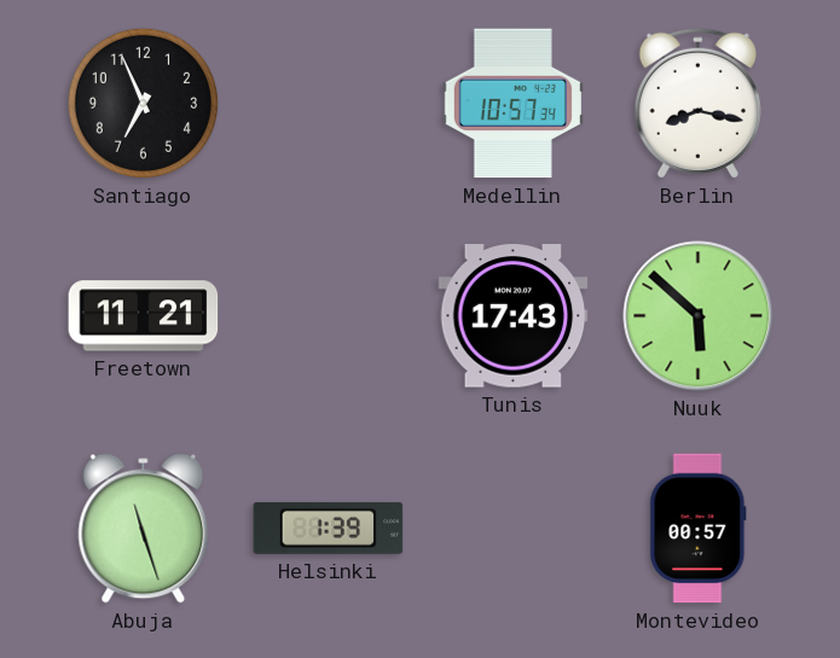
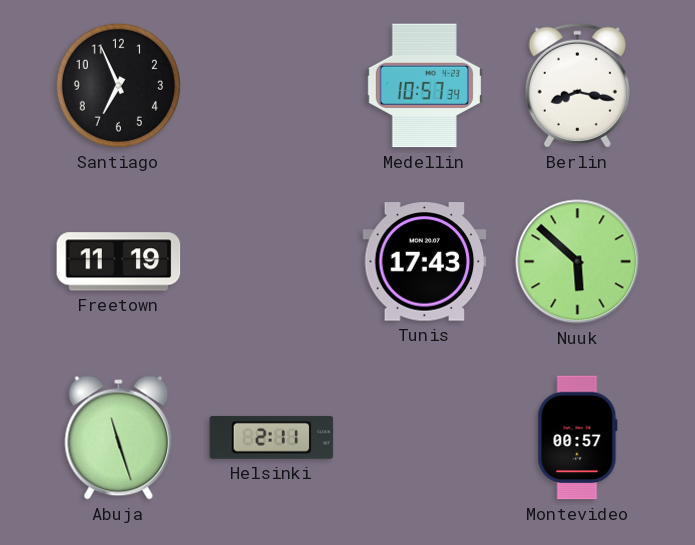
Freetown: 11:21 -> 11:19 (119, 262)
Helsinki: 1:39 -> 2:11 (272, 437)
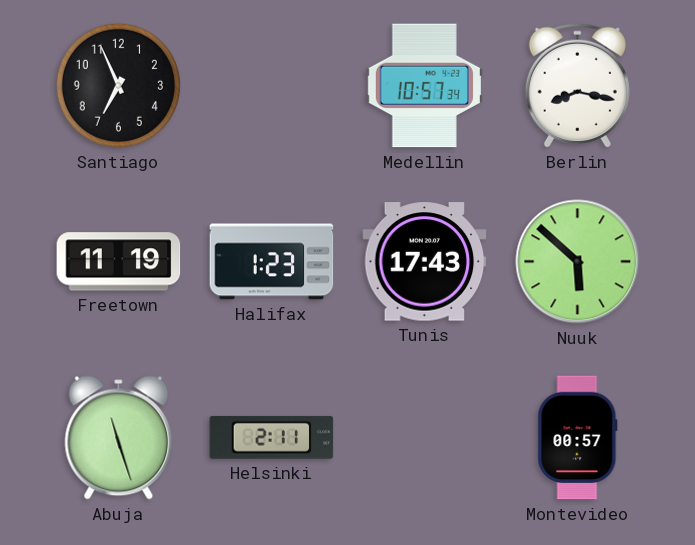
Halifax: none -> 1:23 (272, 262)
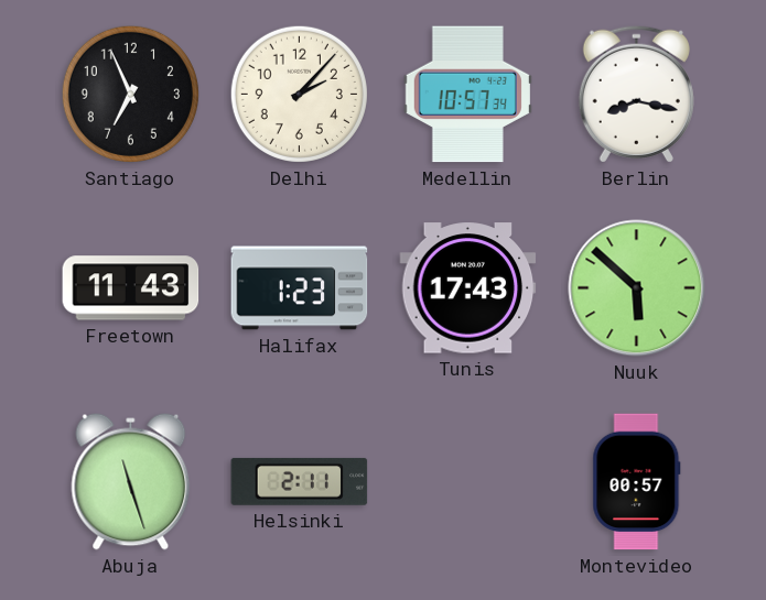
Delhi: none -> 2:07 (299, 94)
Freetown: 11:19 -> 11:43 (131, 288)
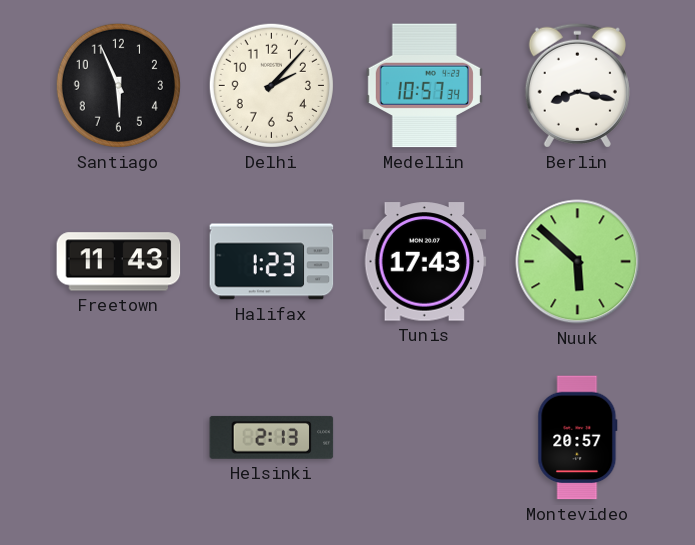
Santiago: 6:56 -> 5:56 (118, 85)
Abuja: 11:27 -> none (131, 482)
Helsinki: 2:11 -> 2:13 (272, 437)
Montevideo: 00:57 -> 20:57 (578, 438)
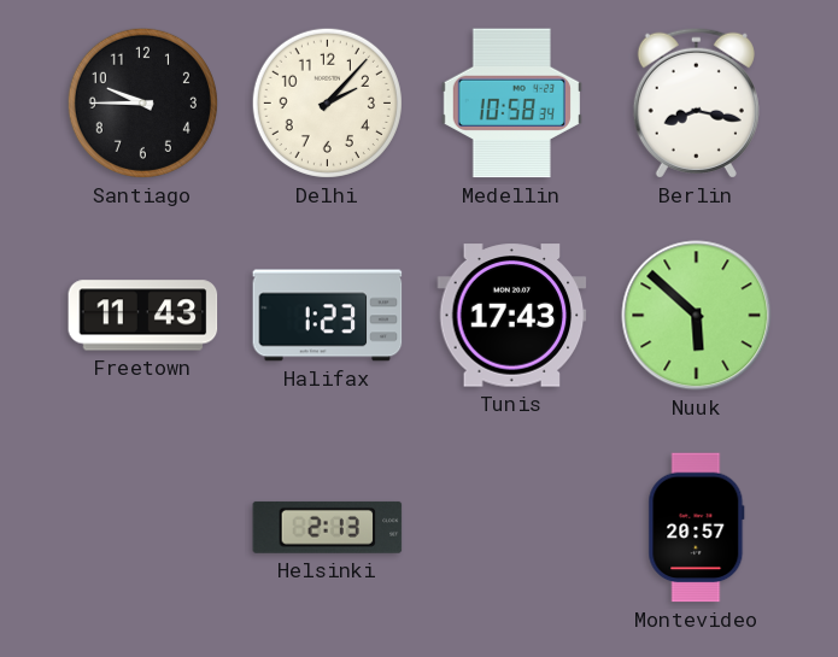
Santiago: 5:56 -> 9:45 (142, 102)
Medellin: 10:57 -> 10:58 (511, 104)
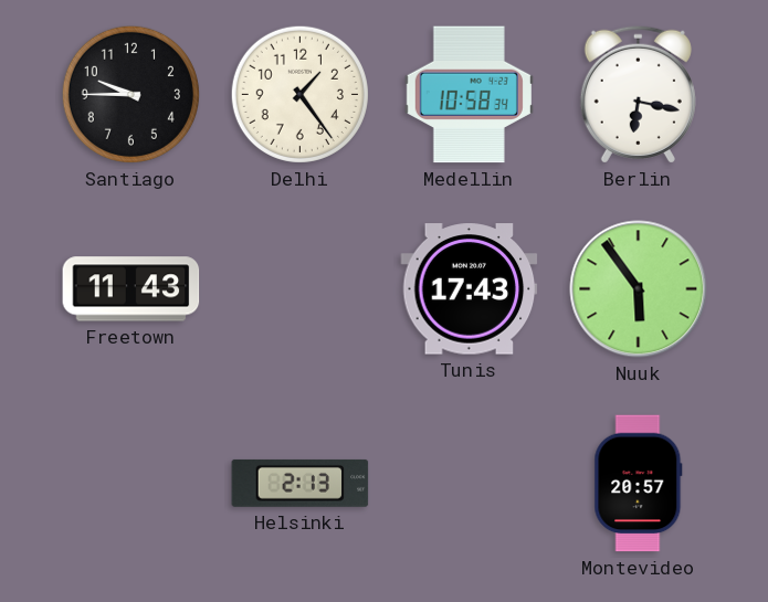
Delhi: 2:07 -> 1:24 (299, 94)
Berlin: 8:17 -> 6:17 (638, 94)
Halifax: 1:23 -> none (328, 316)
Nuuk: 5:52 -> 5:54 (639, 289)
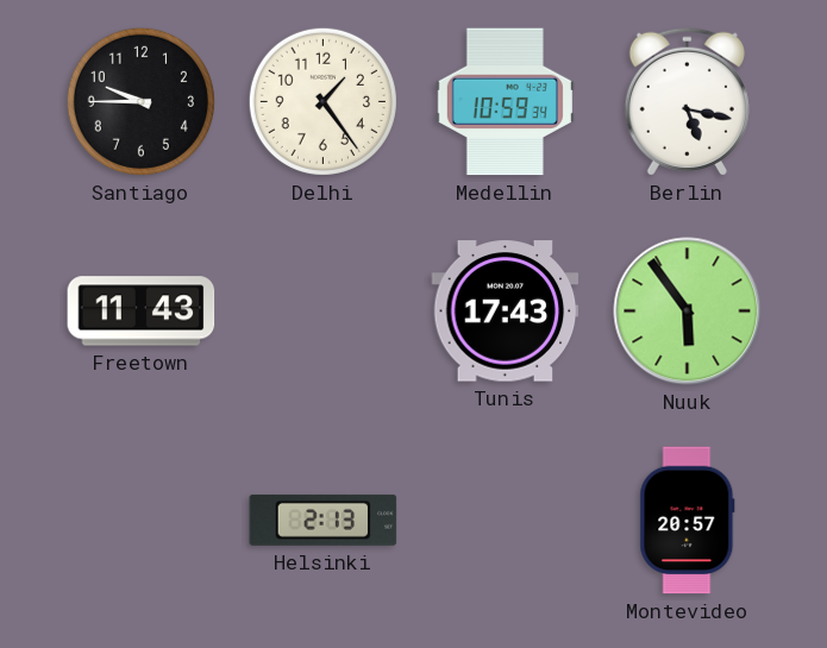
Medellin: 10:58 -> 10:59 (505, 102)
Berlin: 6:17 -> 5:17 (687, 101)
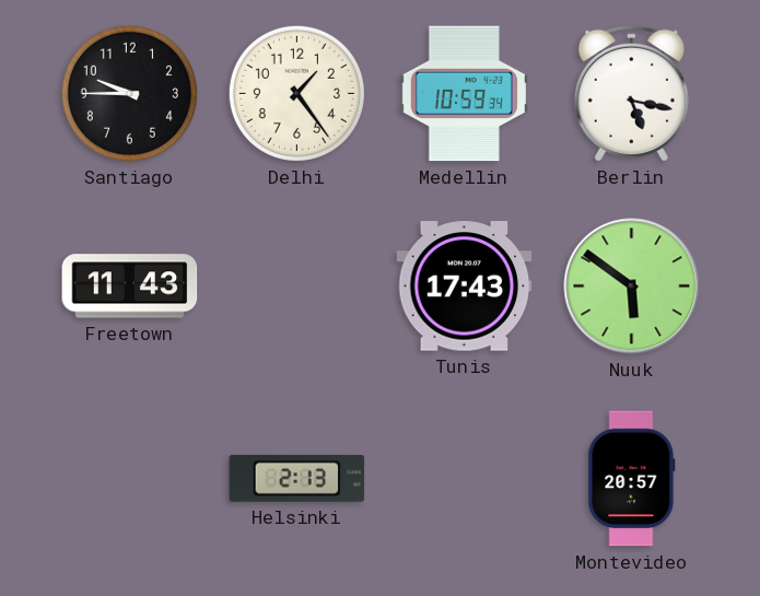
Nuuk: 5:54 -> 5:51 (632, 287)
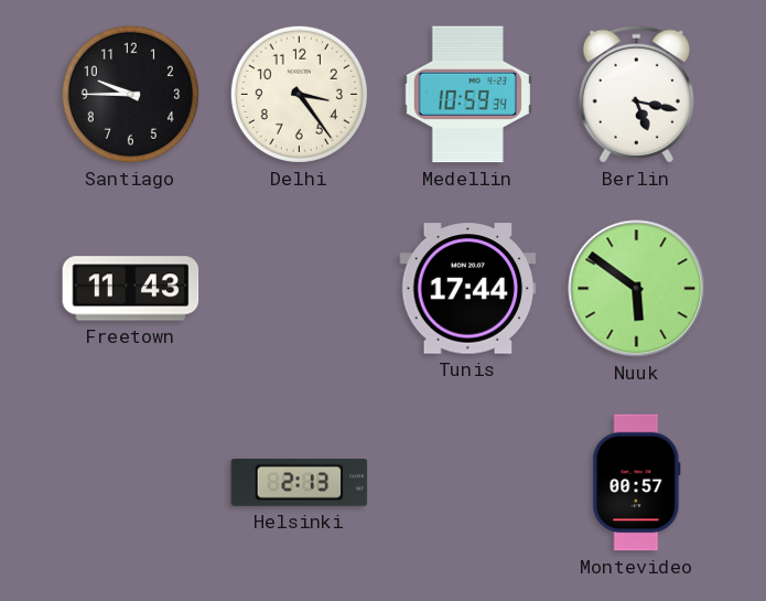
Delhi: 1:24 -> 3:24 (299, 94)
Tunis: 17:43 -> 17:44 (468, 289)
Montevideo: 20:57 -> 00:57 (637, 483)
